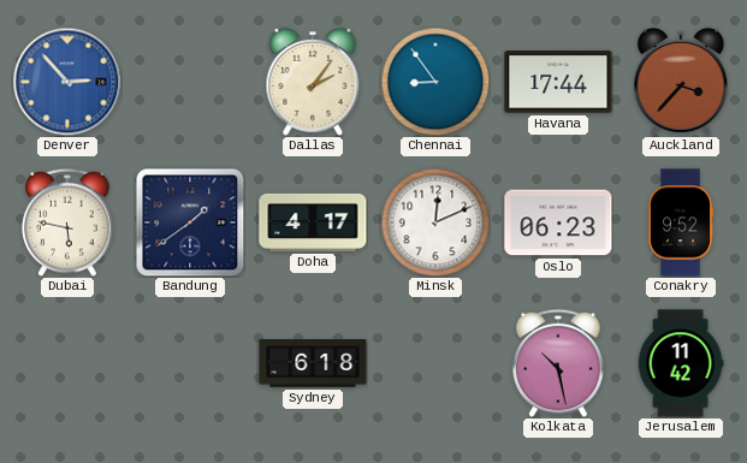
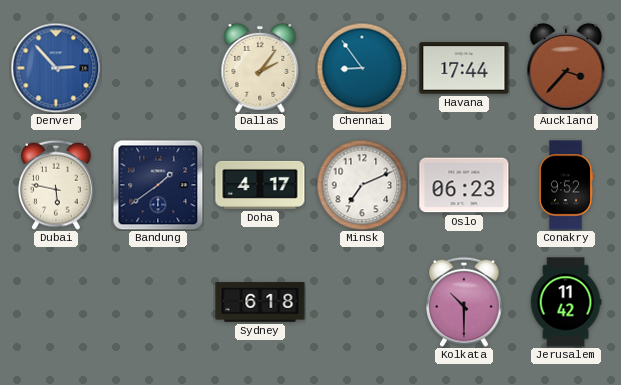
Minsk: 12:11 -> 7:11 (362, 185)
Kolkata: 10:28 -> 10:30 (464, 302)
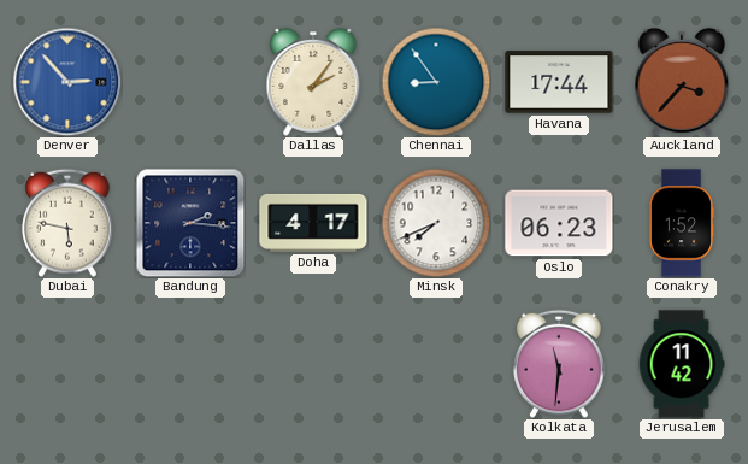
Bandung: 1:39 -> 2:16 (190, 223)
Minsk: 7:11 -> 7:41 (436, 223)
Conakry: 9:52 -> 1:52 (681, 223)
Sydney: 6:18 -> none (260, 302)
Kolkata: 10:30 -> 11:31 (559, 364)
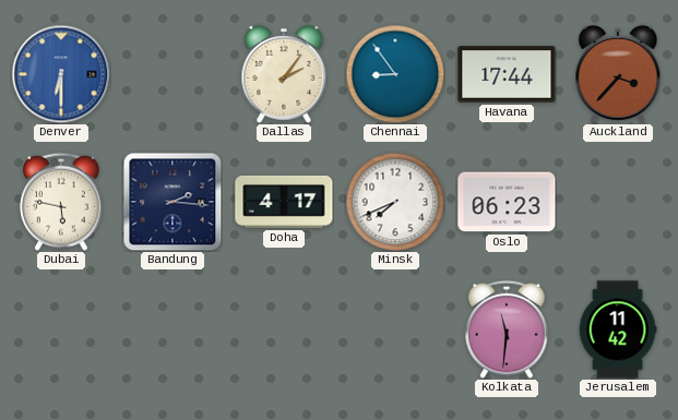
Denver: 2:53 -> 6:30 (61, 74)
Conakry: 1:52 -> none (681, 223)
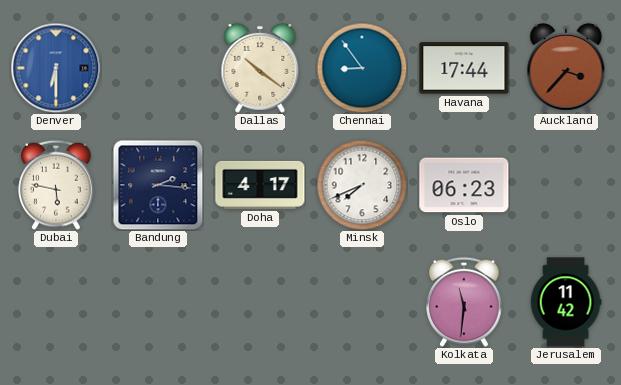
Dallas: 2:06 -> 10:21 (260, 68)
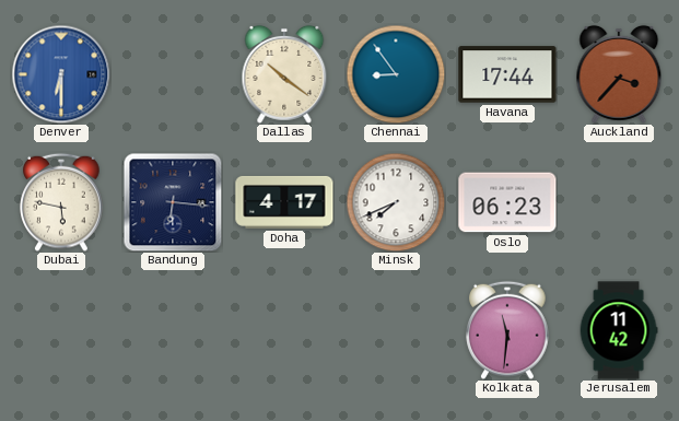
Bandung: 2:16 -> 6:16 (173, 202)
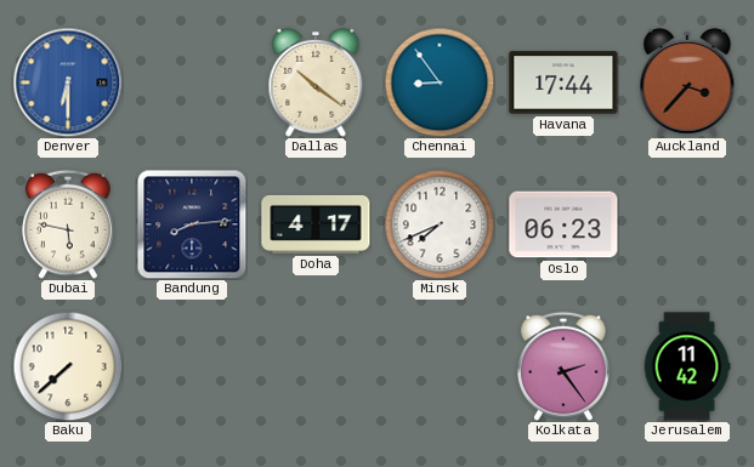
Bandung: 6:16 -> 8:14 (192, 224)
Baku: none -> 7:38 (68, 366)
Kolkata: 11:31 -> 2:24 (563, 366)
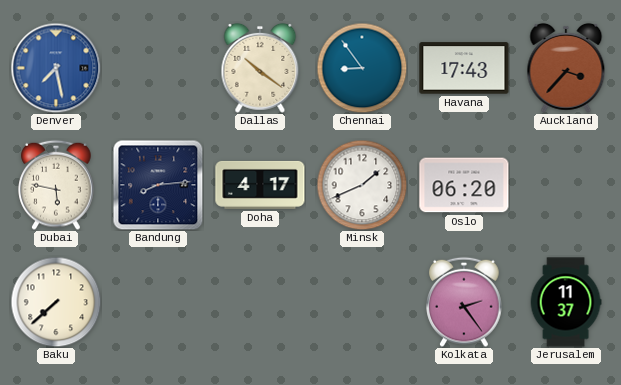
Denver: 6:30 -> 7:28 (56, 68)
Havana: 17:44 -> 17:43 (464, 68)
Minsk: 7:41 -> 1:41 (362, 185)
Oslo: 06:23 -> 06:20 (464, 185)
Jerusalem: 11:42 -> 11:37 (566, 302)
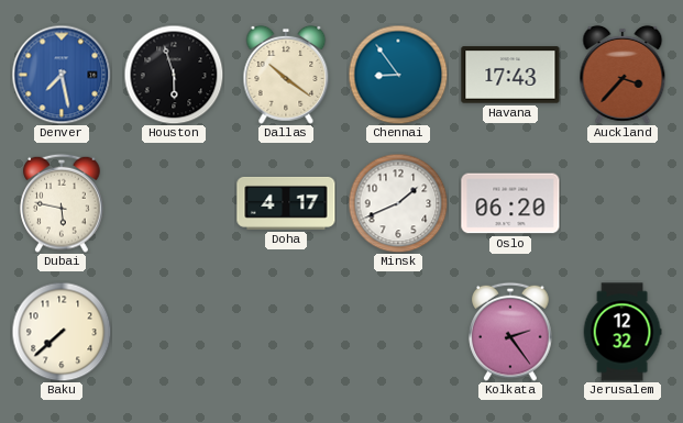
Houston: none -> 5:57 (174, 75)
Bandung: 8:14 -> none (158, 185)
Jerusalem: 11:37 -> 12:32 (623, 332)
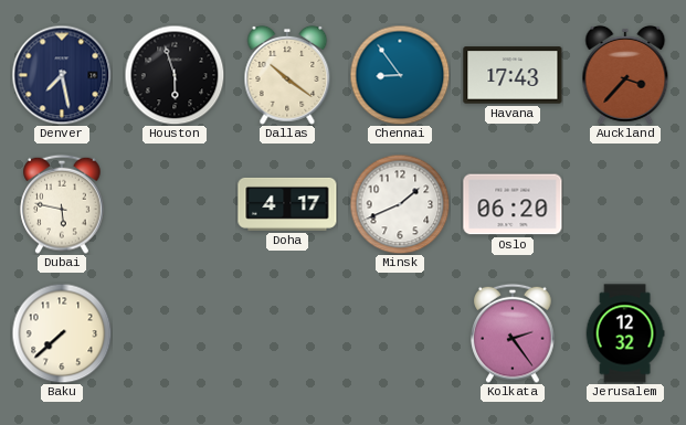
Denver dial: blue -> navy (62, 75)
